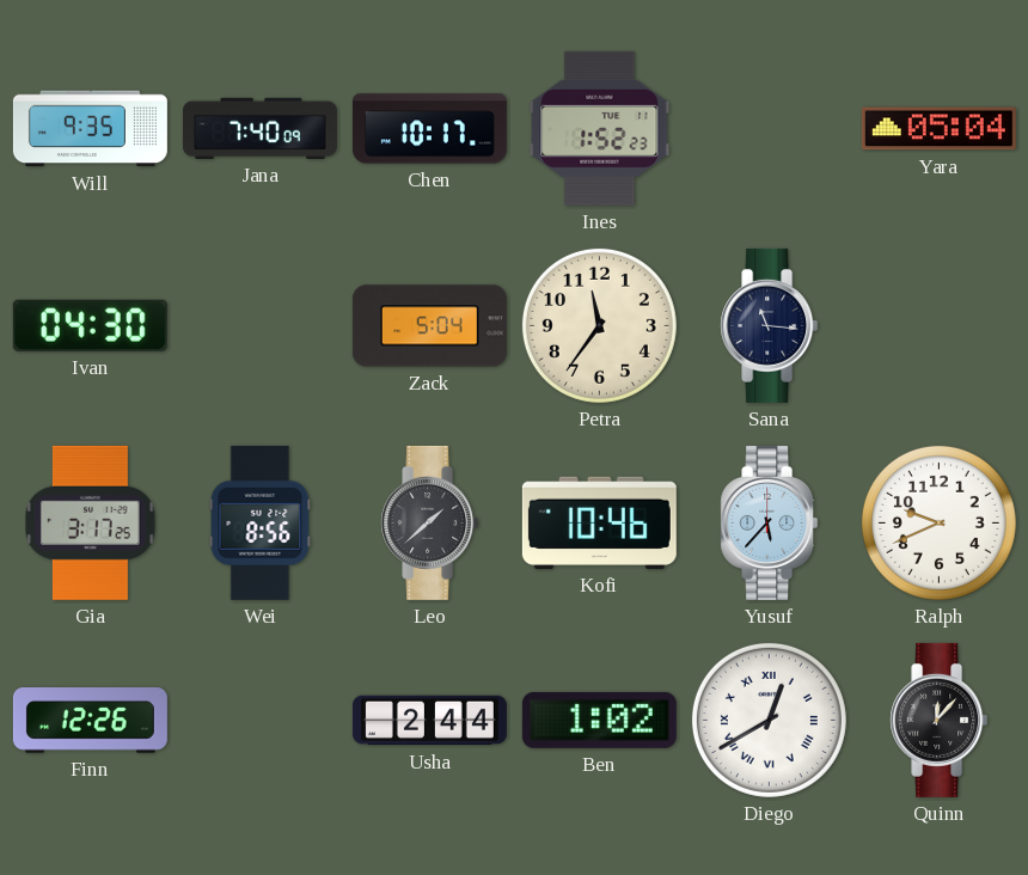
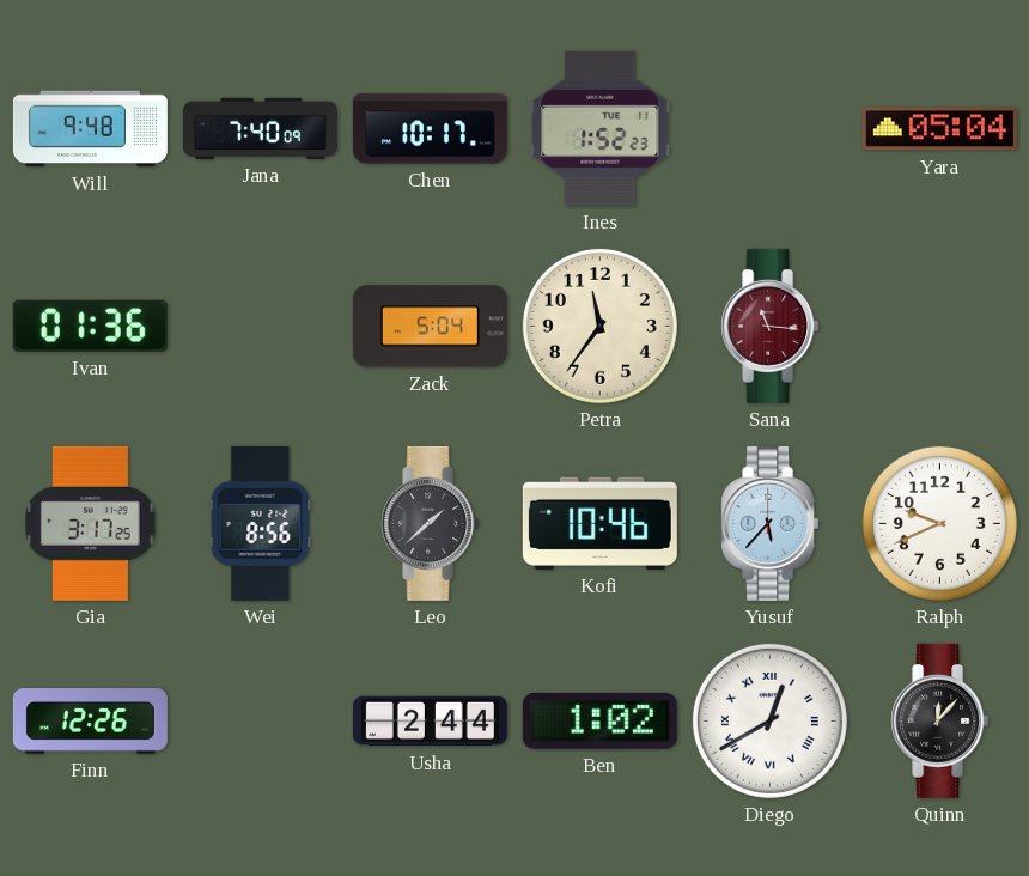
Will: 9:35 -> 9:48 (90, 129)
Ivan: 04:30 -> 01:36 (90, 326)
Sana dial: navy -> burgundy (771, 326)
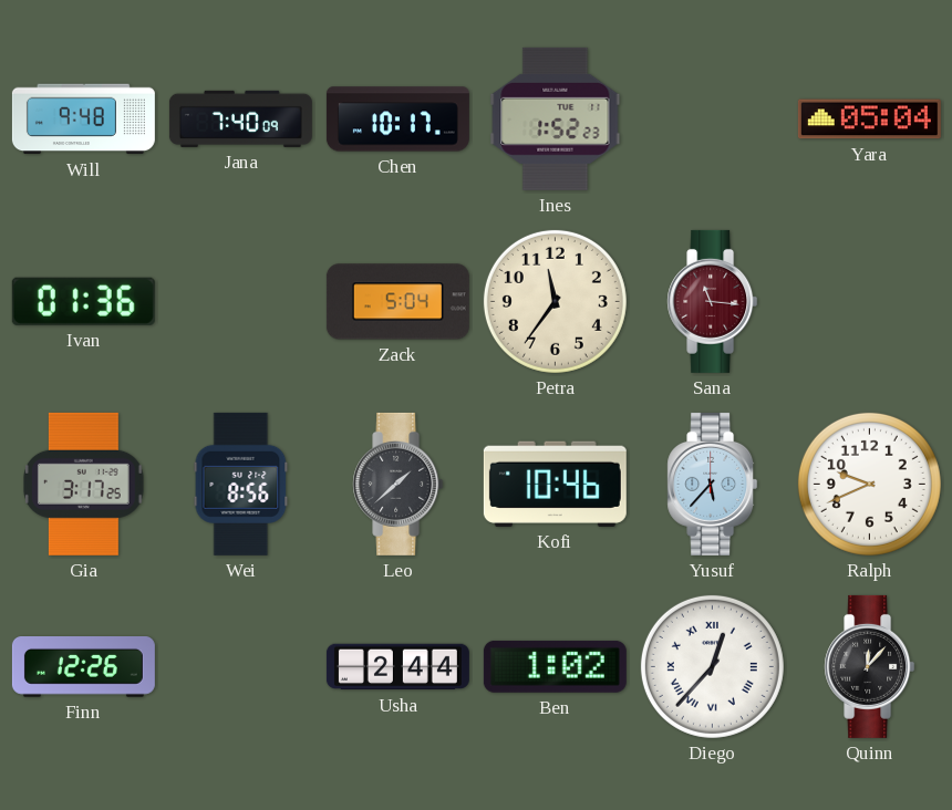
Diego: 12:40 -> 12:37 (712, 666)
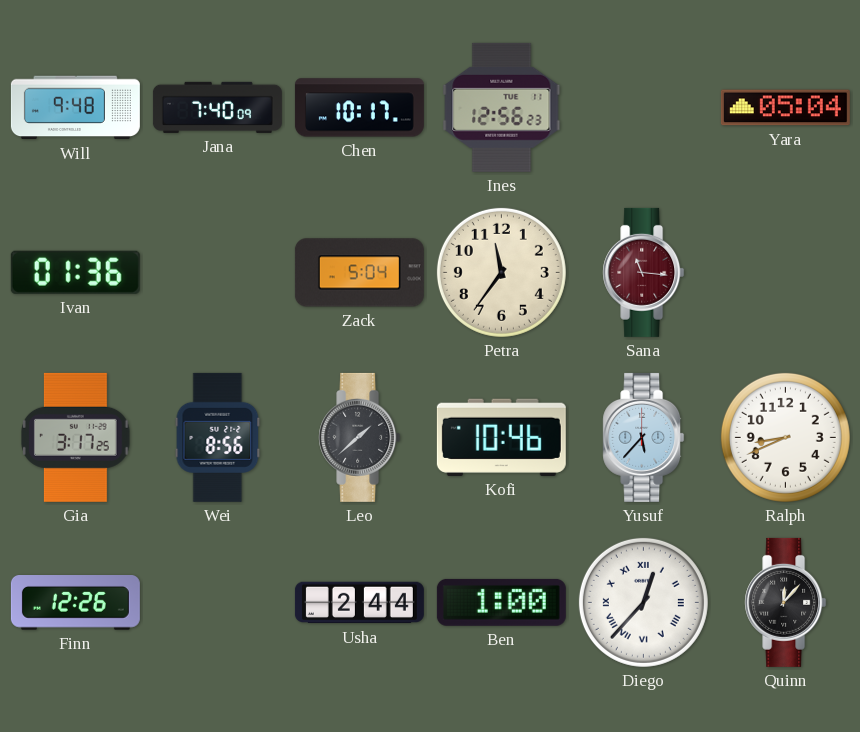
Ines: 1:52 -> 12:56 (502, 107)
Ralph: 9:41 -> 8:41 (785, 437)
Ben: 1:02 -> 1:00 (501, 602)
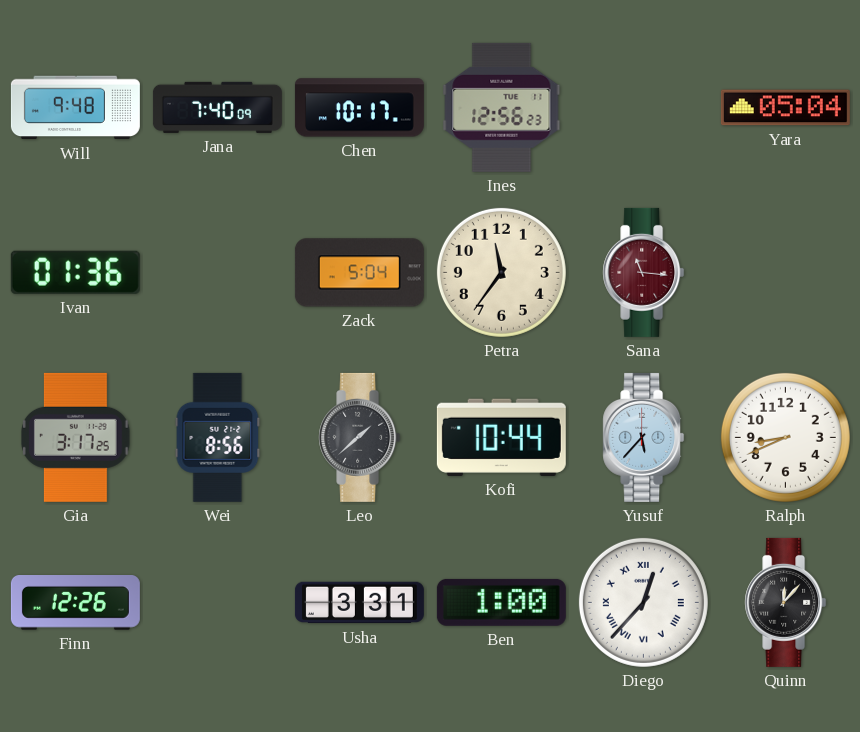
Kofi: 10:46 -> 10:44 (501, 437)
Usha: 2:44 -> 3:31 (359, 603)
